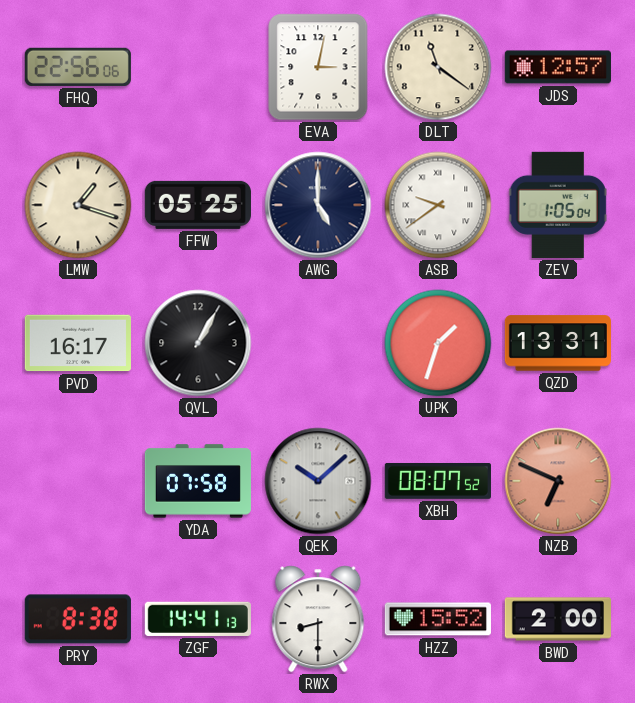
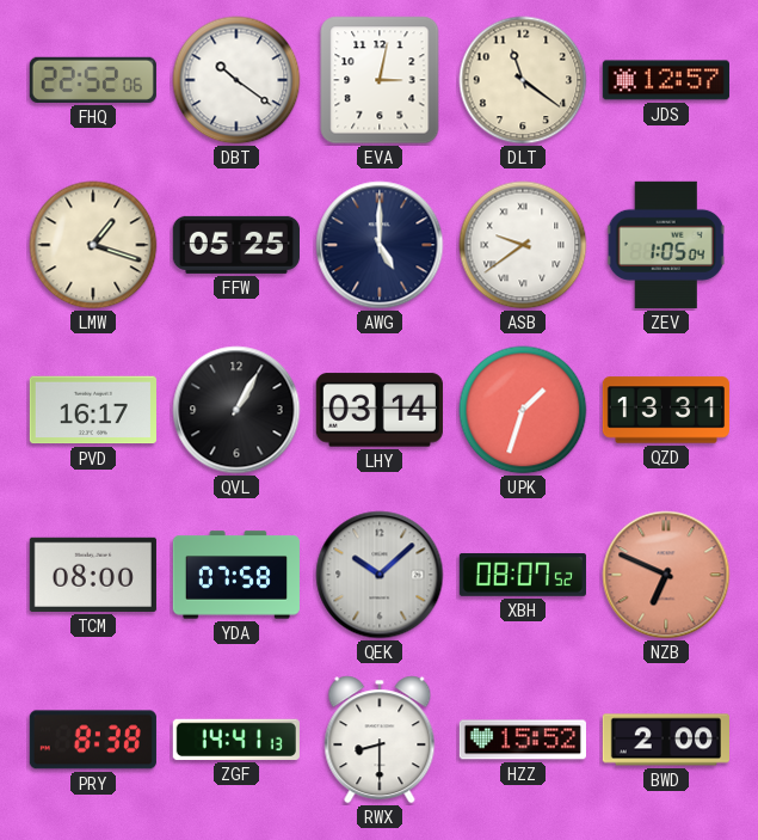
FHQ: 22:56 -> 22:52 (93, 80)
DBT: none -> 10:21 (236, 80)
LHY: none -> 03:14 (380, 410)
TCM: none -> 08:00 (93, 575)
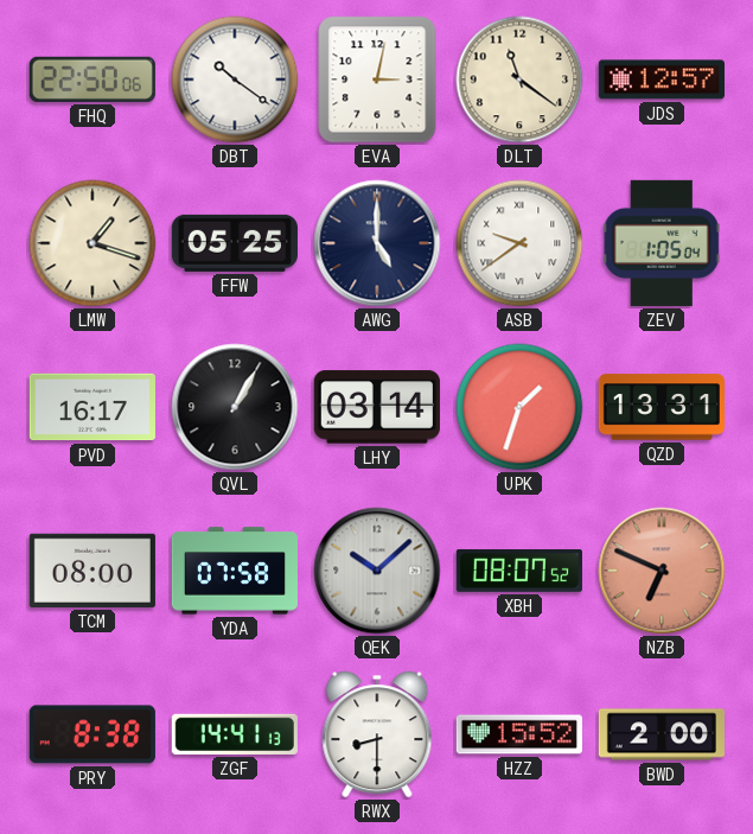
FHQ: 22:52 -> 22:50 (92, 79)
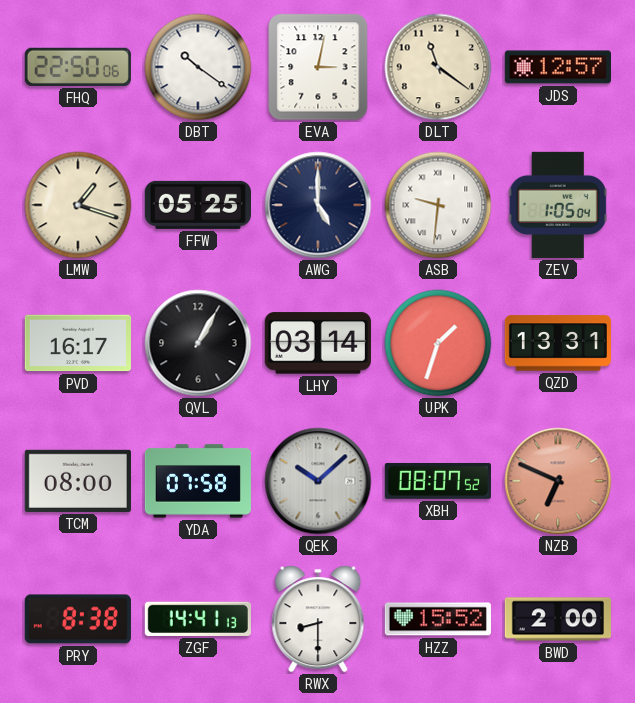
ASB: 9:39 -> 9:31 (438, 205)
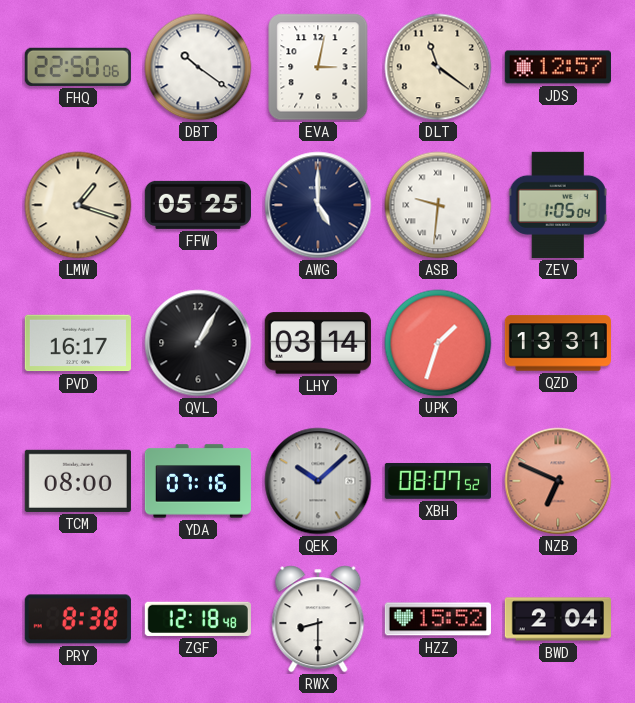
YDA: 07:58 -> 07:16 (198, 481)
ZGF: 14:41 -> 12:18 (198, 619)
BWD: 2:00 -> 2:04 (557, 619)
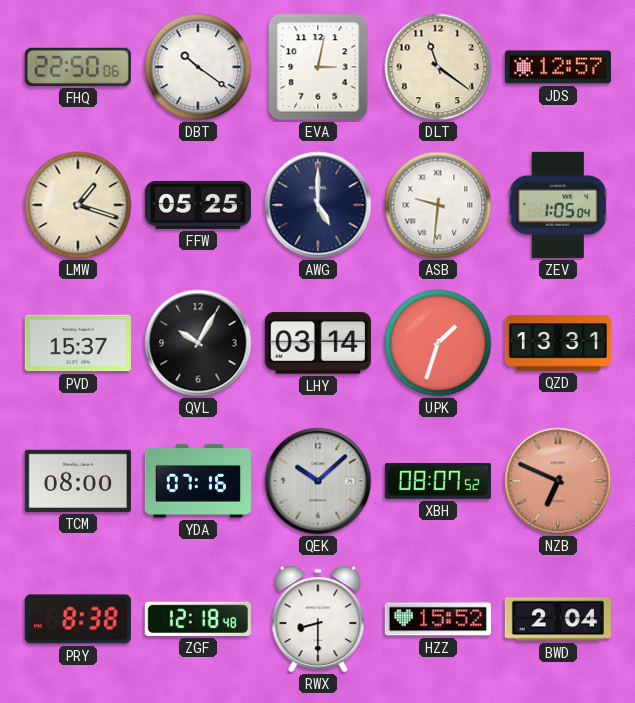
PVD: 16:17 -> 15:37 (78, 343)
QVL: 1:05 -> 10:05 (198, 343)
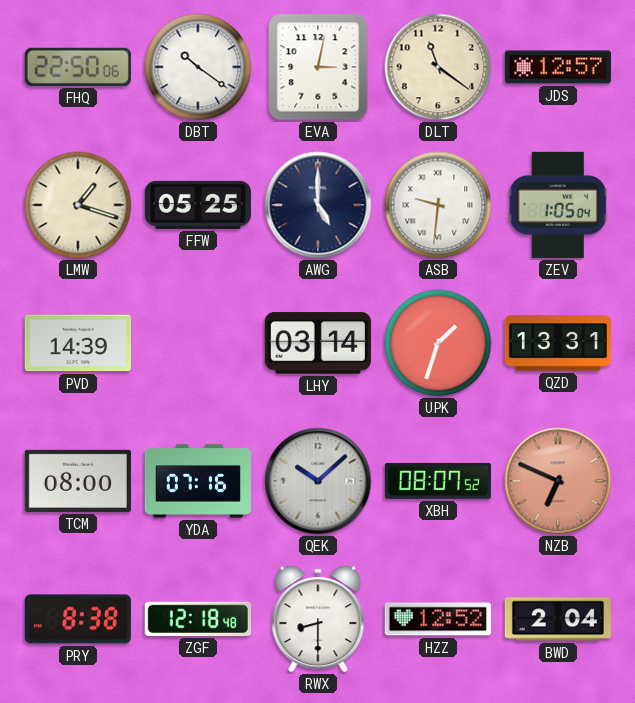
PVD: 15:37 -> 14:39 (78, 343)
QVL: 10:05 -> none (198, 343)
HZZ: 15:52 -> 12:52 (438, 619)
